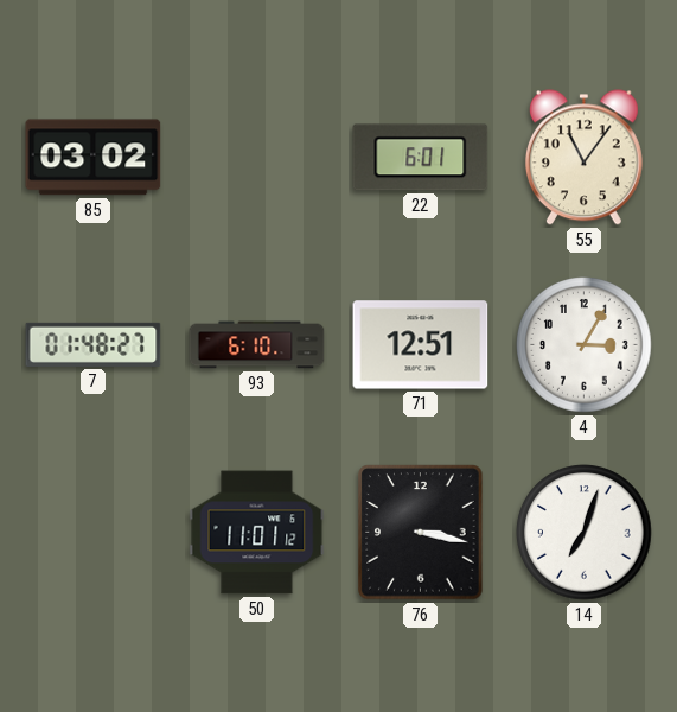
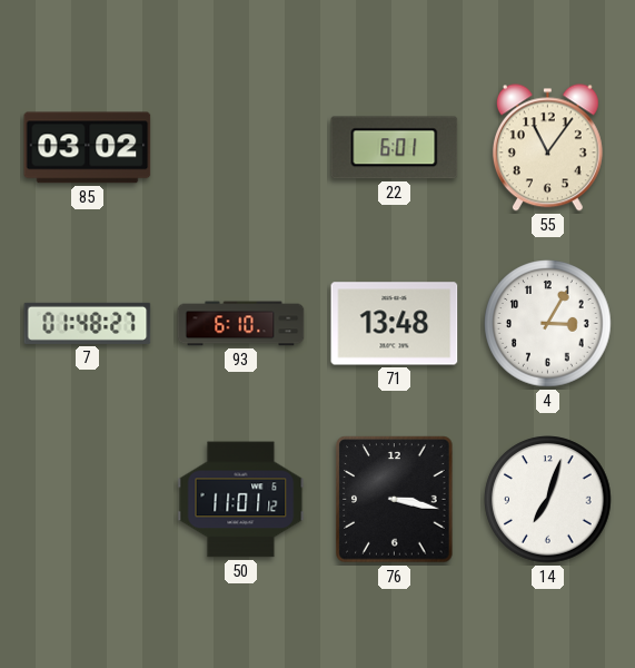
71: 12:51 -> 13:48 (395, 324)
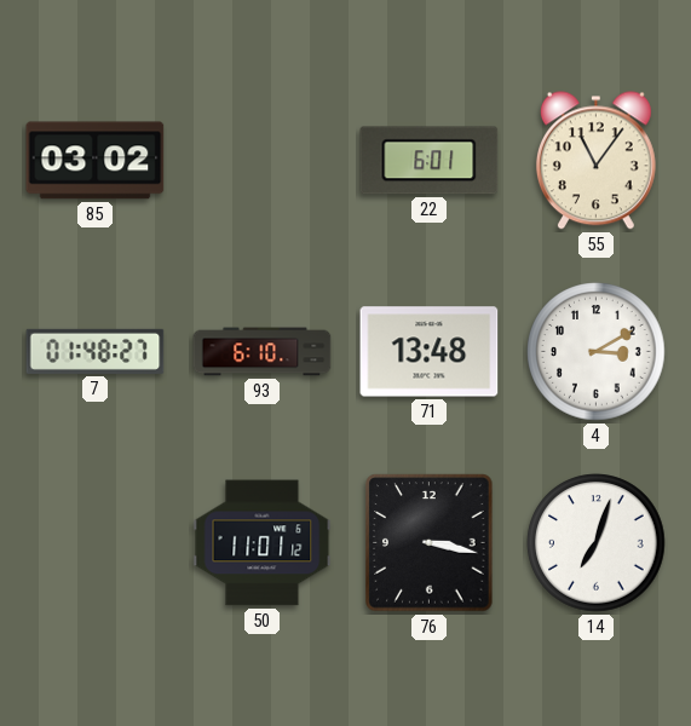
4: 3:05 -> 3:10 (597, 352)
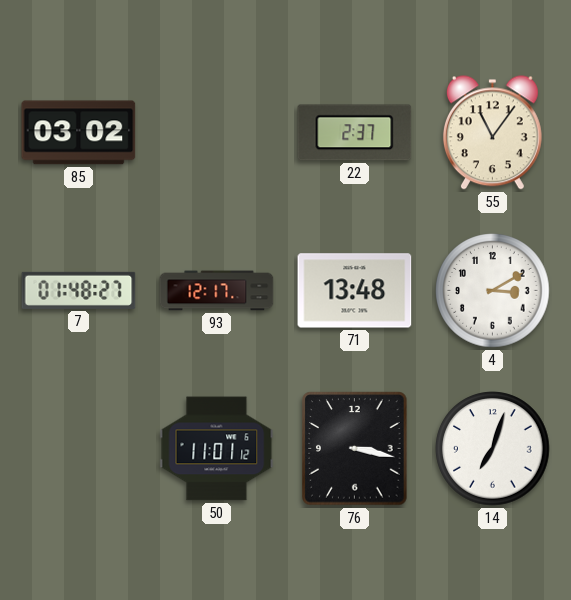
22: 6:01 -> 2:37 (355, 133)
93: 6:10 -> 12:17 (217, 291)
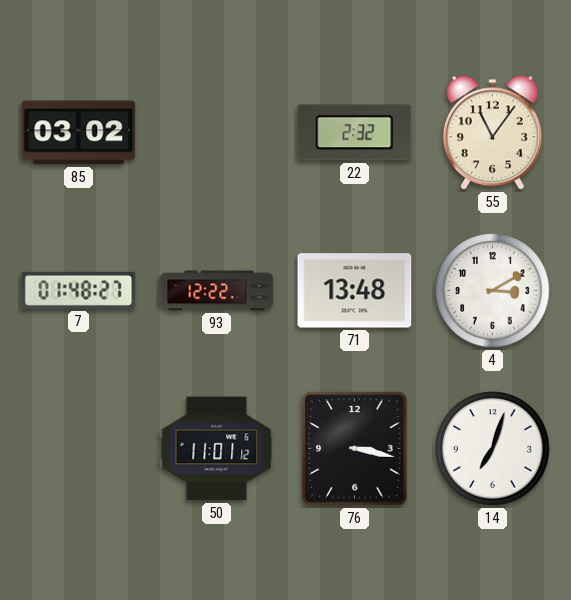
22: 2:37 -> 2:32 (355, 133)
93: 12:17 -> 12:22 (217, 291)
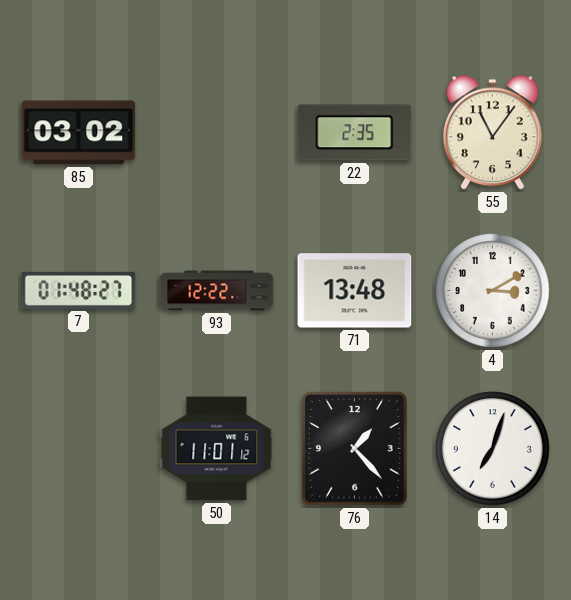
22: 2:32 -> 2:35 (355, 133)
76: 3:17 -> 1:23 (355, 449)
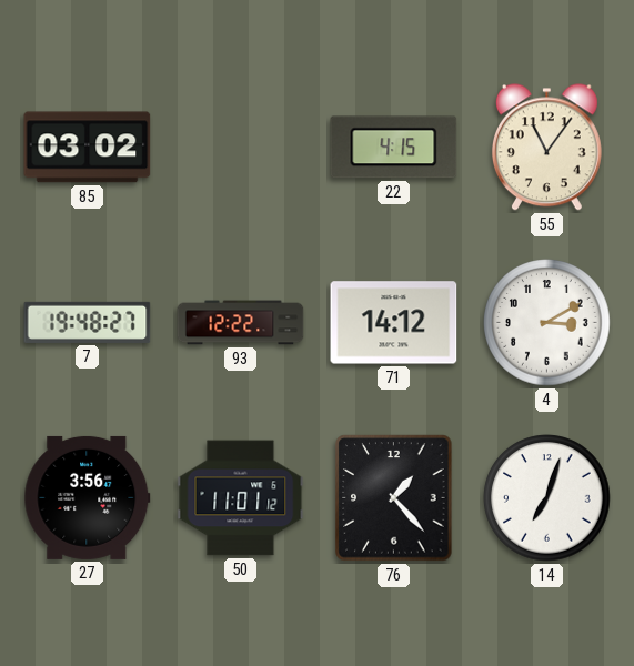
22: 2:35 -> 4:15 (394, 148)
7: 01:48 -> 19:48 (88, 322)
71: 13:48 -> 14:12 (394, 323)
27: none -> 3:56 (88, 497)
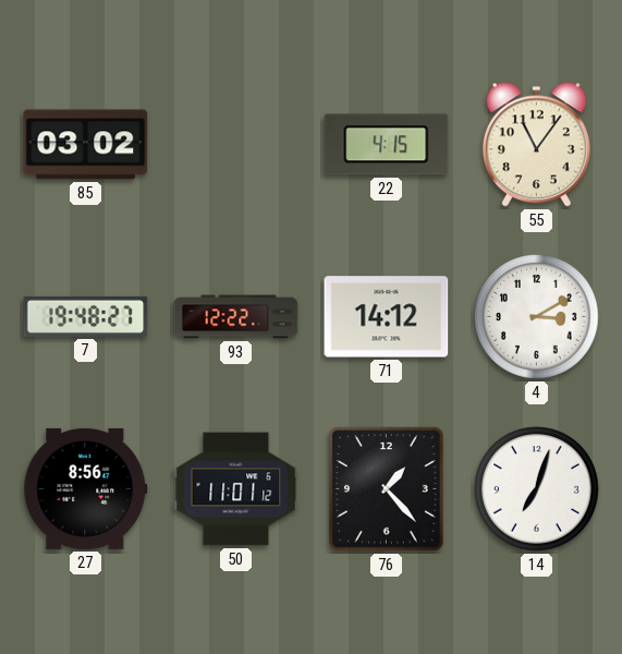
27: 3:56 -> 8:56 (86, 488)
